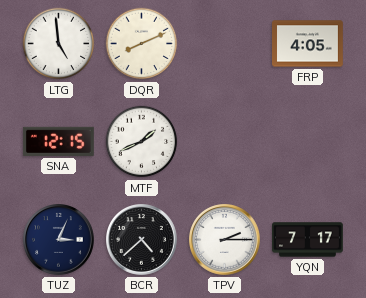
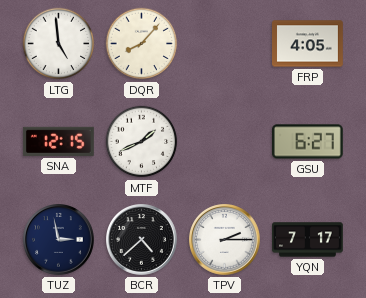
DQR: 8:11 -> 8:07 (142, 44)
GSU: none -> 6:27 (307, 142)
TUZ: 3:04 -> 2:58 (59, 240)
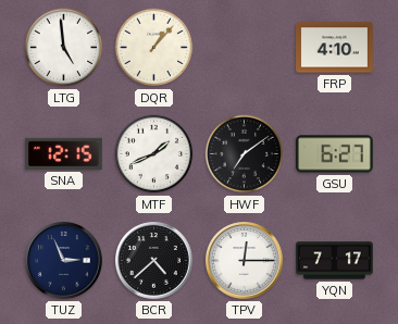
DQR: 8:07 -> 1:07 (154, 48)
FRP: 4:05 -> 4:10 (335, 48)
HWF: none -> 7:09 (245, 154)
TUZ: 2:58 -> 2:56 (64, 261)
TPV: 2:15 -> 12:15 (245, 261)
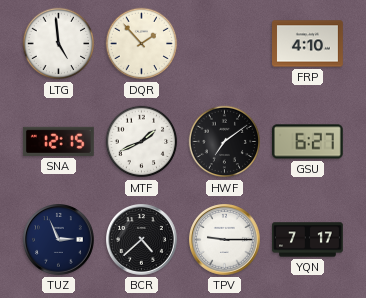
DQR: 1:07 -> 1:53 (142, 44)
TPV: 12:15 -> 9:15 (225, 240)
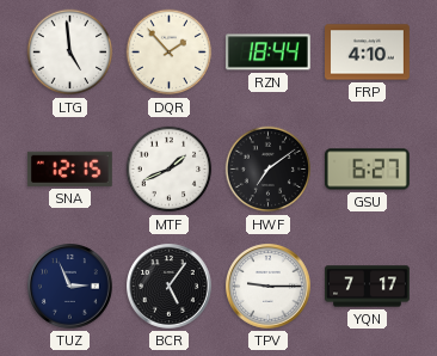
RZN: none -> 18:44 (267, 53)
BCR: 4:38 -> 5:06 (170, 287)
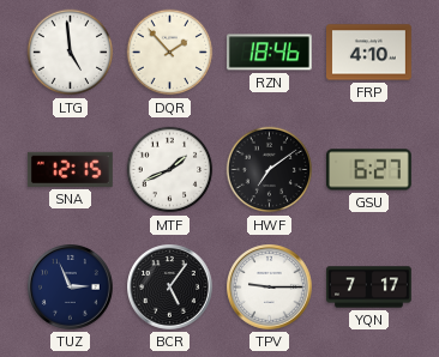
RZN: 18:44 -> 18:46 (269, 53)
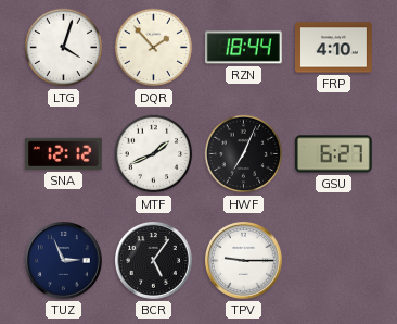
LTG: 4:59 -> 4:03 (64, 48)
RZN: 18:46 -> 18:44 (243, 48)
SNA: 12:15 -> 12:12 (63, 153)
HWF: 7:09 -> 7:04 (244, 154)
YQN: 7:17 -> none (369, 288)
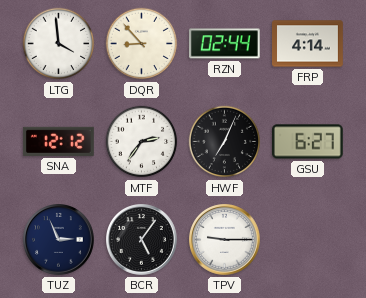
LTG: 4:03 -> 3:59 (59, 44)
DQR: 1:53 -> 8:53 (142, 44)
RZN: 18:44 -> 02:44 (224, 44)
FRP: 4:10 -> 4:14 (308, 44)
MTF: 1:41 -> 2:36 (142, 142)
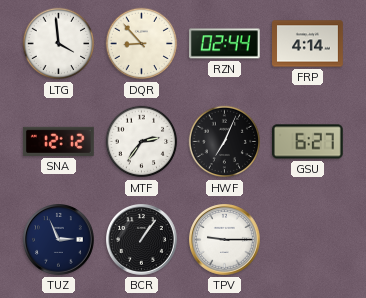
BCR: 5:06 -> 1:06 (142, 240)
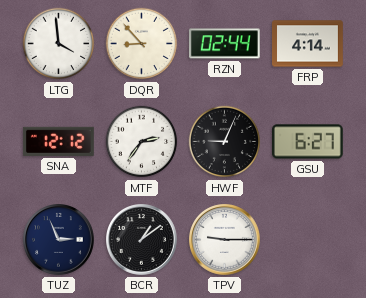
HWF: 7:04 -> 9:04 (225, 142)
BCR: 1:06 -> 1:09 (142, 240)
